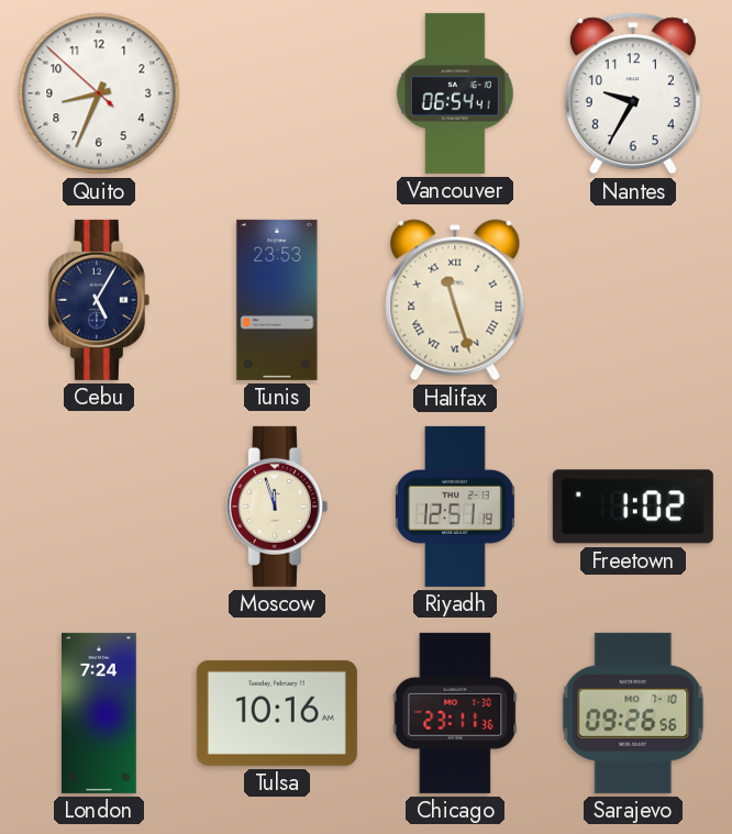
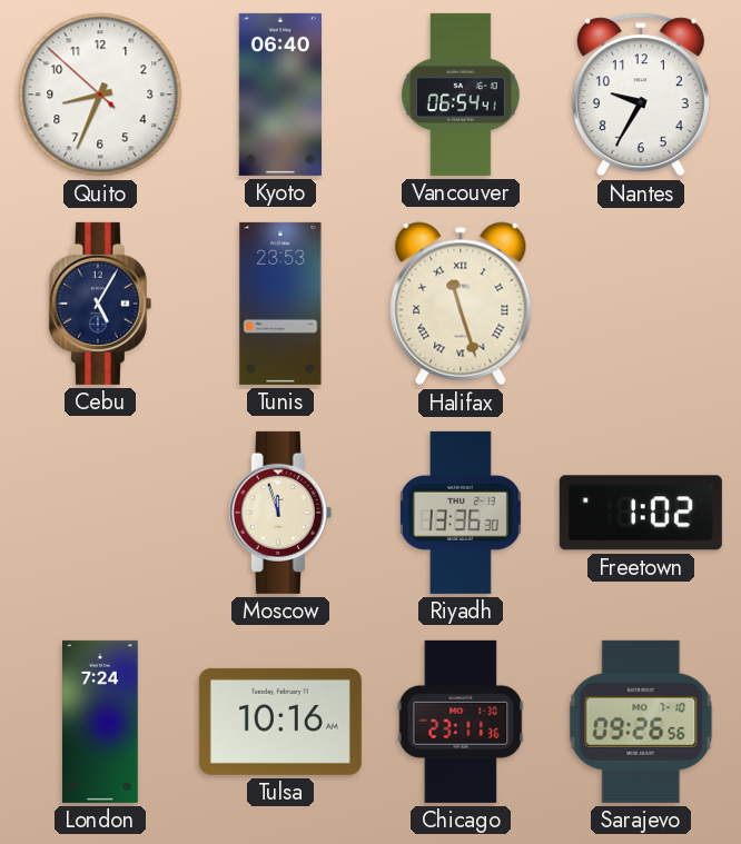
Kyoto: none -> 06:40 (279, 95)
Riyadh: 12:51 -> 13:36 (461, 513)
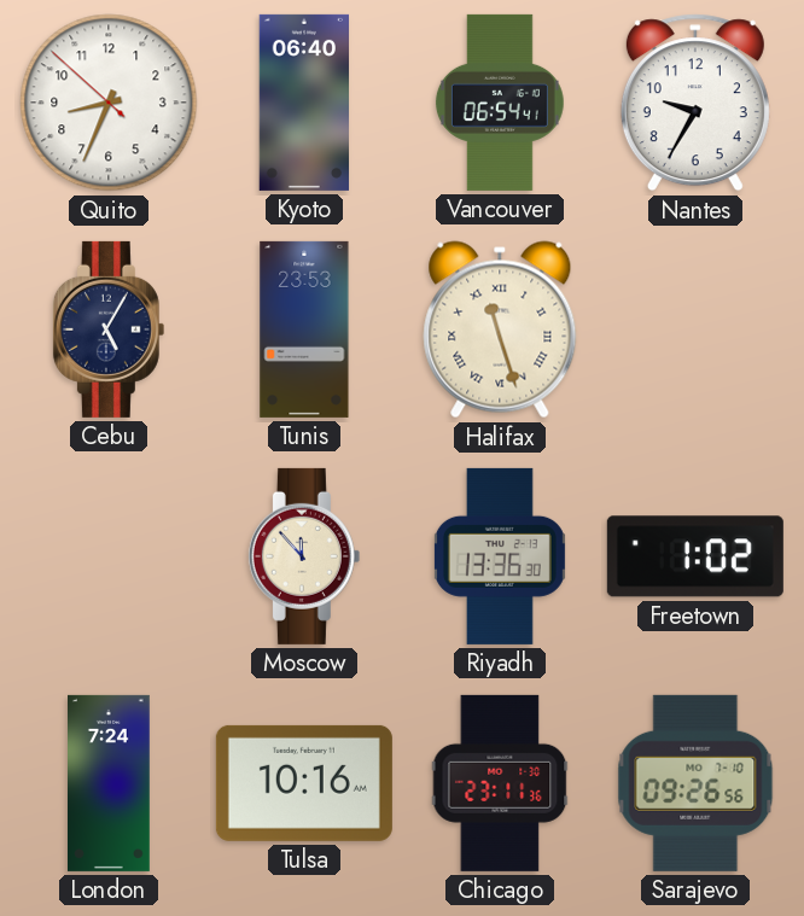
Moscow: 11:57 -> 11:53 (304, 556)
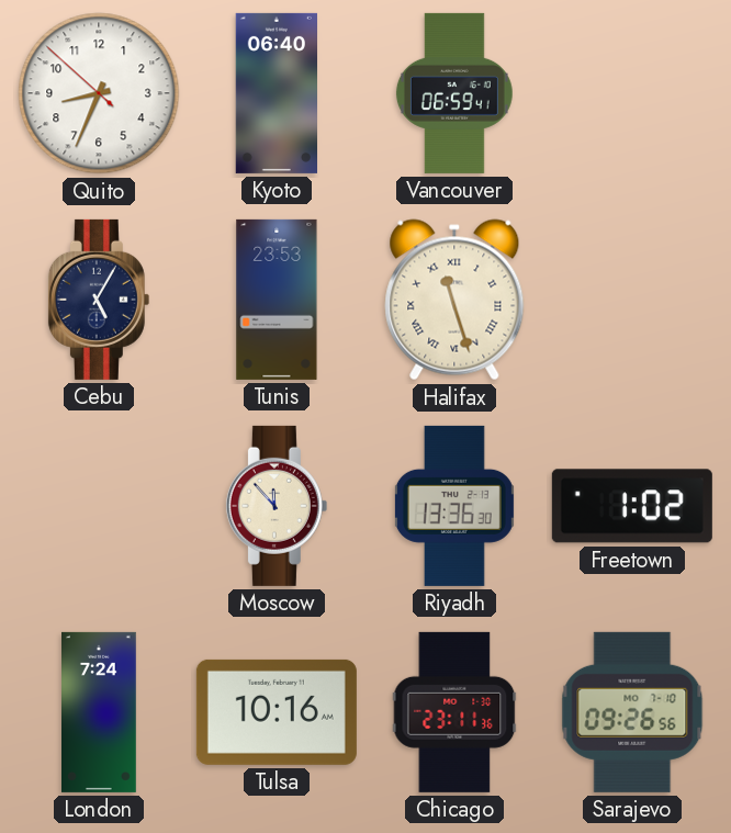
Vancouver: 06:54 -> 06:59 (454, 93)
Nantes: 9:35 -> none (695, 103)
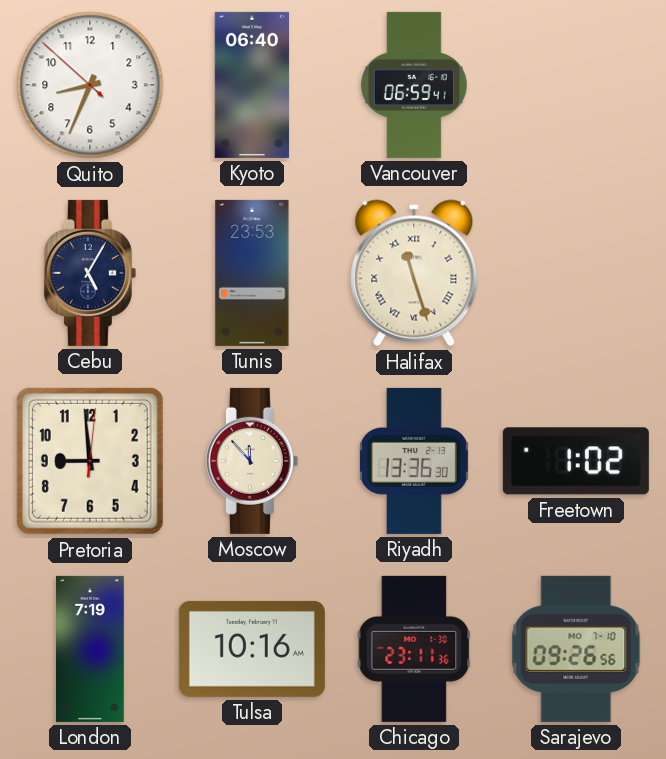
Pretoria: none -> 8:59 (90, 461)
London: 7:24 -> 7:19 (91, 649)
